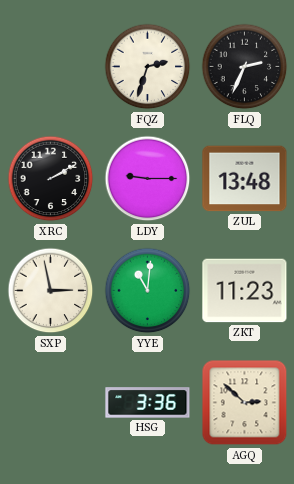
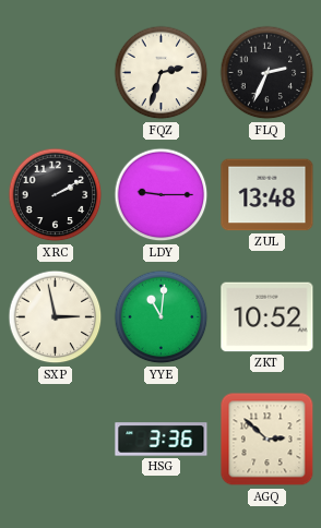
ZKT: 11:23 -> 10:52 (267, 317)
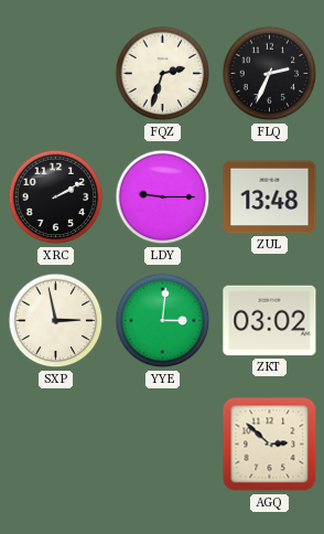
YYE: 11:01 -> 3:01 (163, 321)
ZKT: 10:52 -> 03:02 (270, 321)
HSG: 3:36 -> none (162, 440)
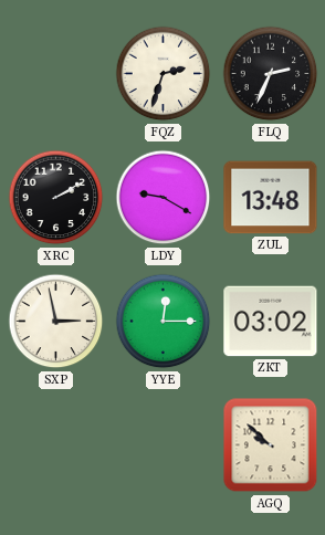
LDY: 9:15 -> 9:20 (164, 198)
YYE: 3:01 -> 12:15 (164, 322)
AGQ: 2:52 -> 9:52 (271, 445)
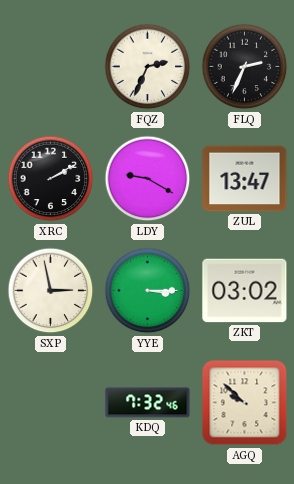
FQZ: 2:33 -> 2:34 (148, 67)
ZUL: 13:48 -> 13:47 (245, 179)
YYE: 12:15 -> 3:15 (148, 291)
KDQ: none -> 7:32 (148, 403)
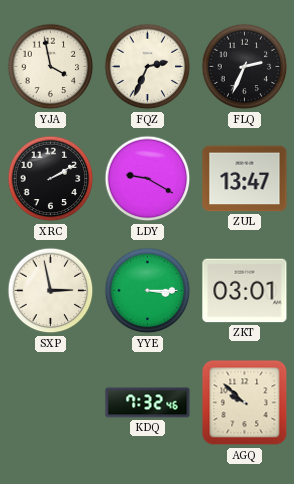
YJA: none -> 3:58 (51, 67)
ZKT: 03:02 -> 03:01 (245, 291)
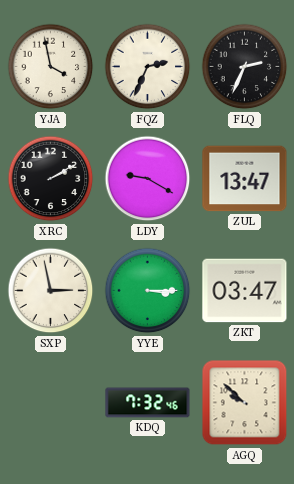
ZKT: 03:01 -> 03:47 (245, 291)
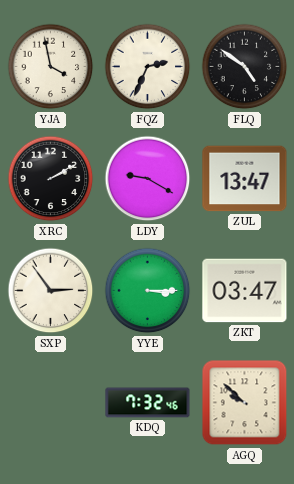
FLQ: 2:34 -> 4:51 (245, 67)
SXP: 2:58 -> 2:54 (51, 291)
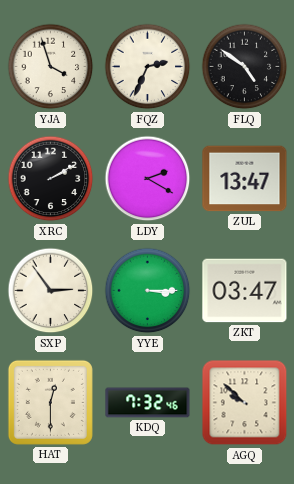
YJA: 3:58 -> 3:57 (51, 67)
LDY: 9:20 -> 2:20 (148, 179)
HAT: none -> 12:30 (50, 402)
